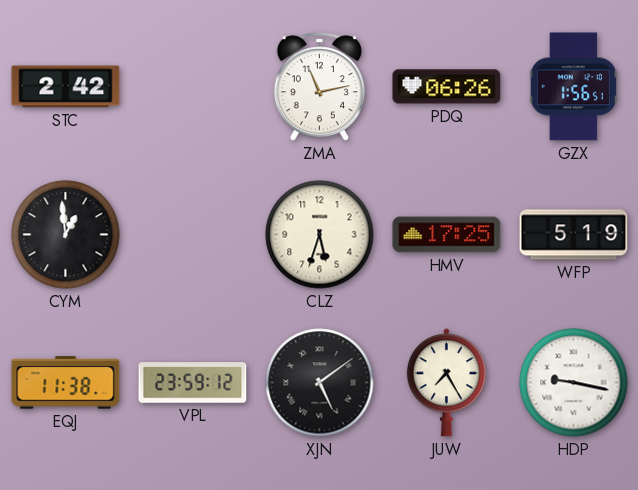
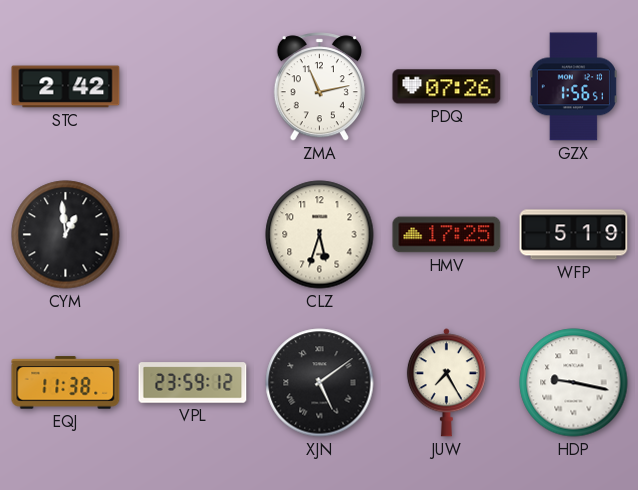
PDQ: 06:26 -> 07:26 (447, 87)
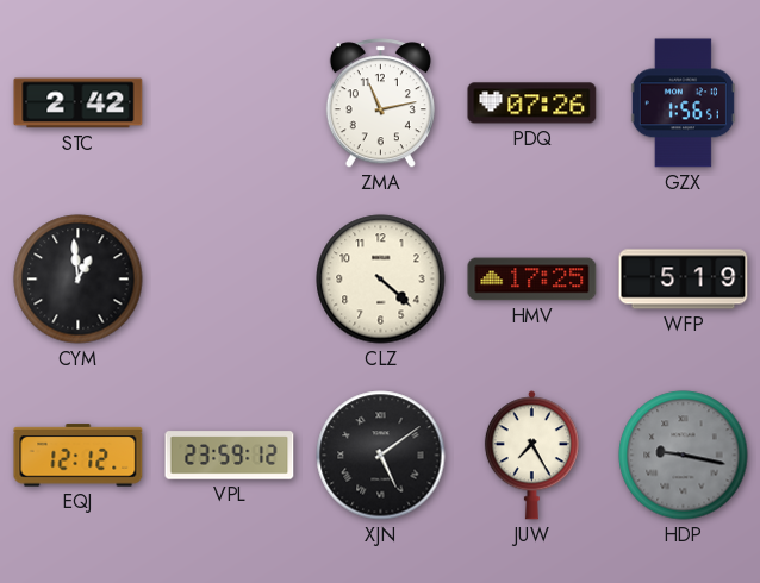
CLZ: 5:33 -> 4:22 (381, 280)
EQJ: 11:38 -> 12:12 (79, 456)
HDP dial: white -> grey (684, 456)
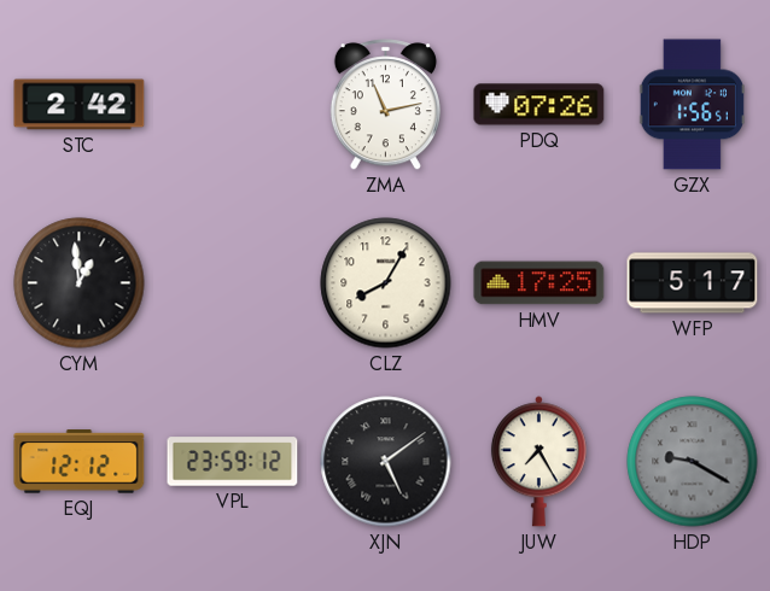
CLZ: 4:22 -> 8:05 (386, 283)
WFP: 5:19 -> 5:17 (693, 283)
HDP: 9:17 -> 9:20 (693, 462)
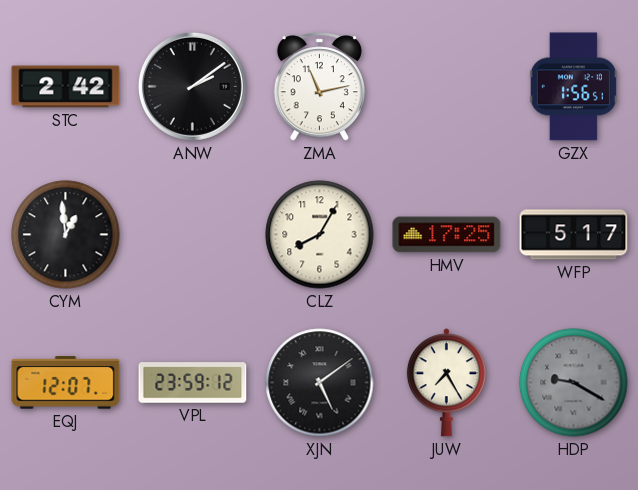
ANW: none -> 2:09 (192, 86)
PDQ: 07:26 -> none (539, 105)
EQJ: 12:12 -> 12:07 (66, 383)
